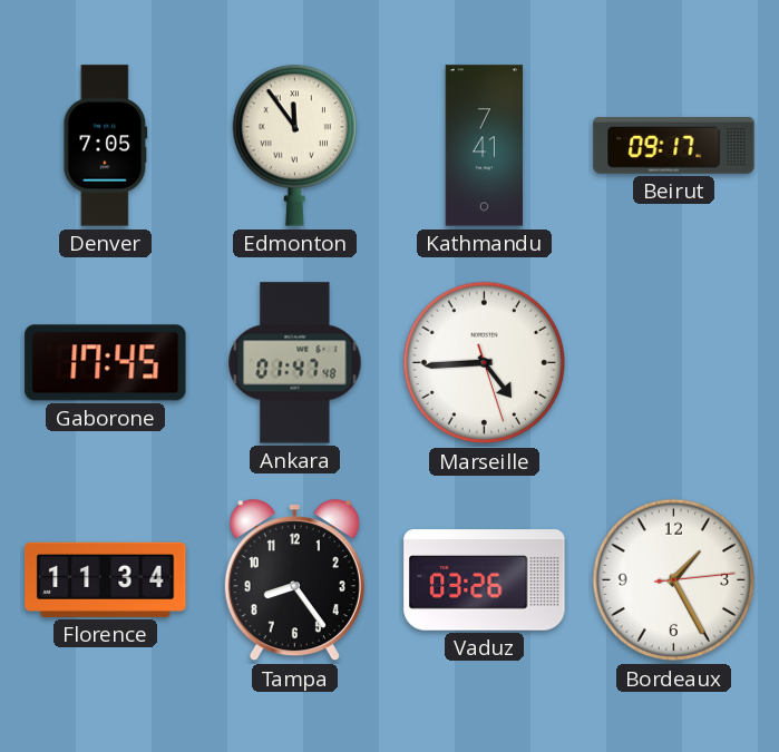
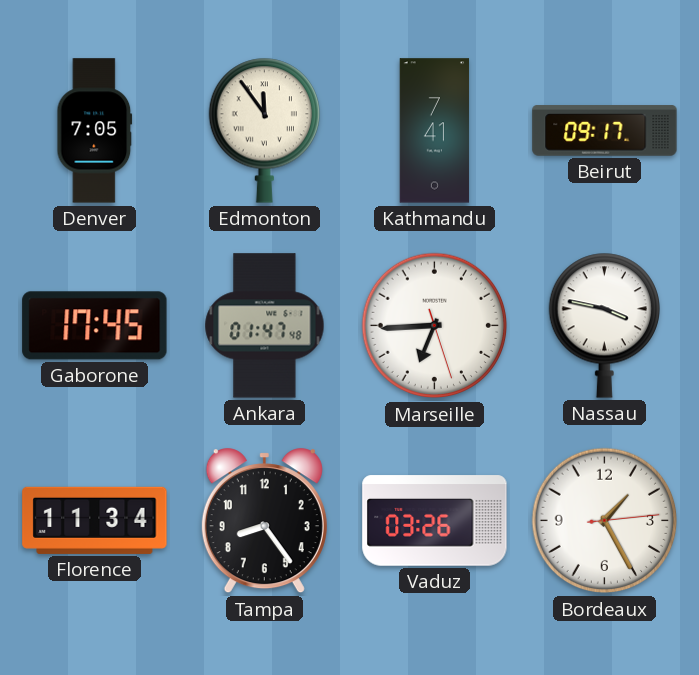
Marseille: 4:44 -> 6:44 (435, 326)
Nassau: none -> 3:47 (604, 325)
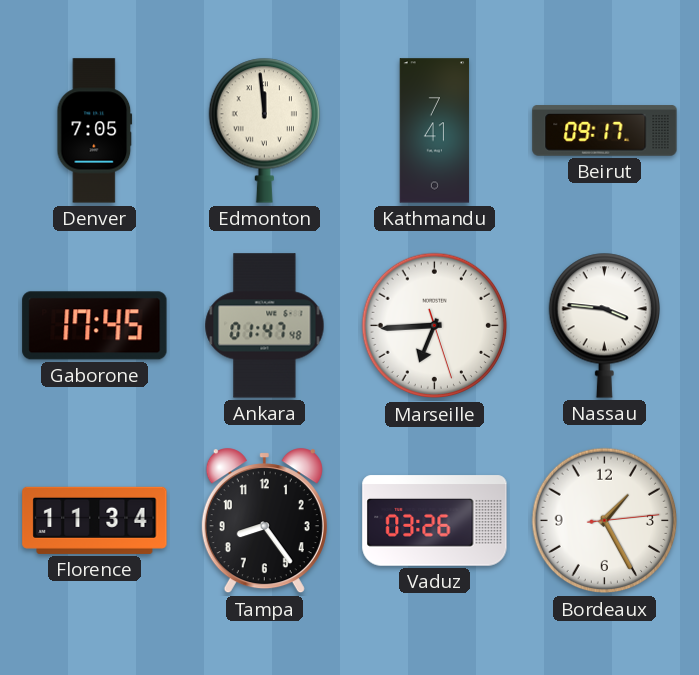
Edmonton: 11:54 -> 11:59 (264, 130)
Nassau: 3:47 -> 3:46 (604, 325)
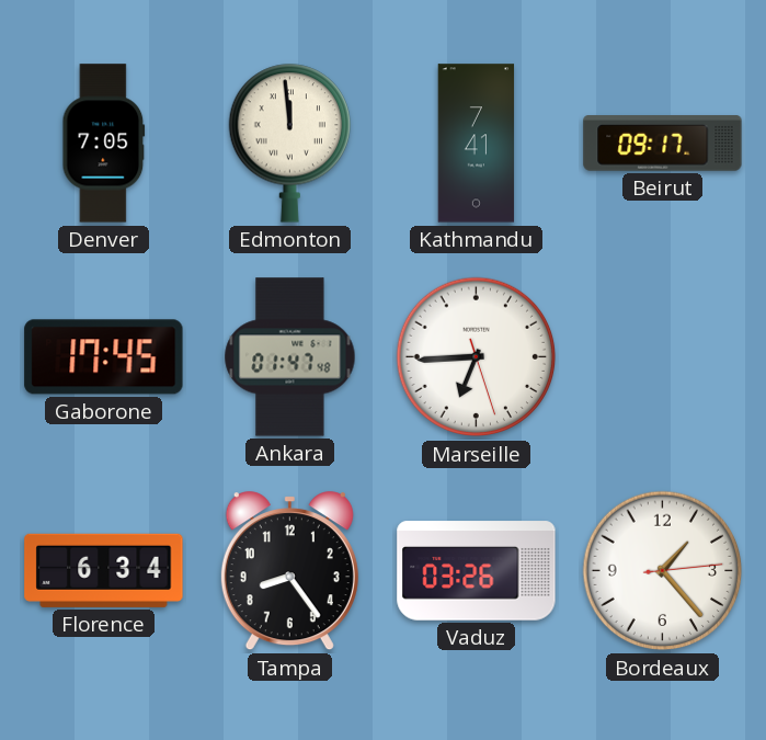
Nassau: 3:46 -> none (604, 325)
Florence: 11:34 -> 6:34 (104, 570)
Bordeaux: 1:25 -> 1:23 (663, 571)
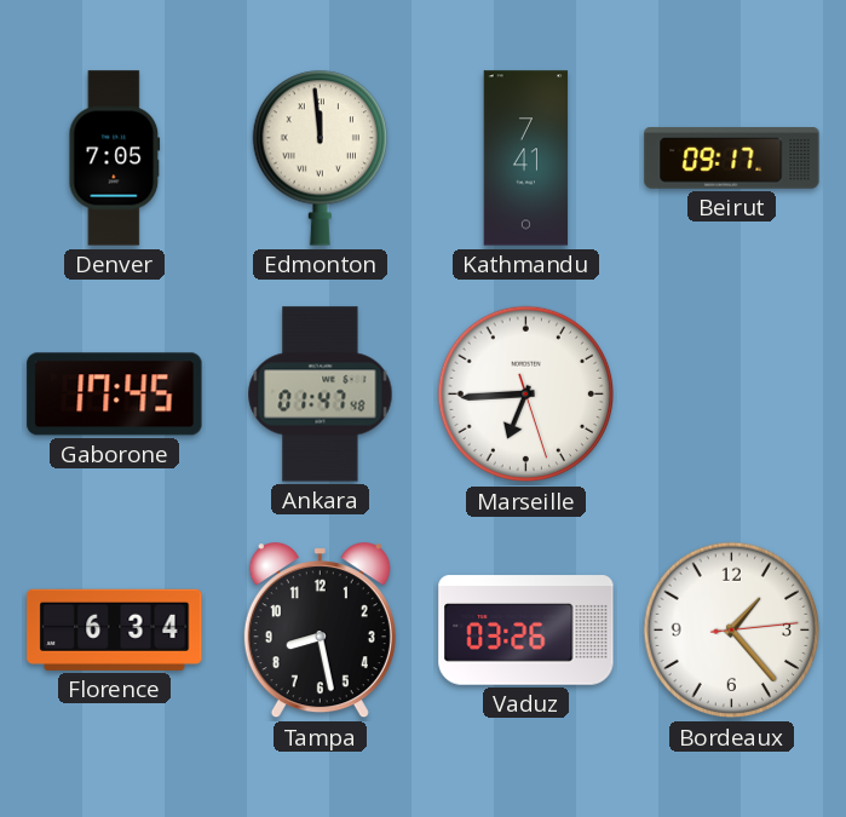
Tampa: 8:24 -> 8:28 (320, 631)
